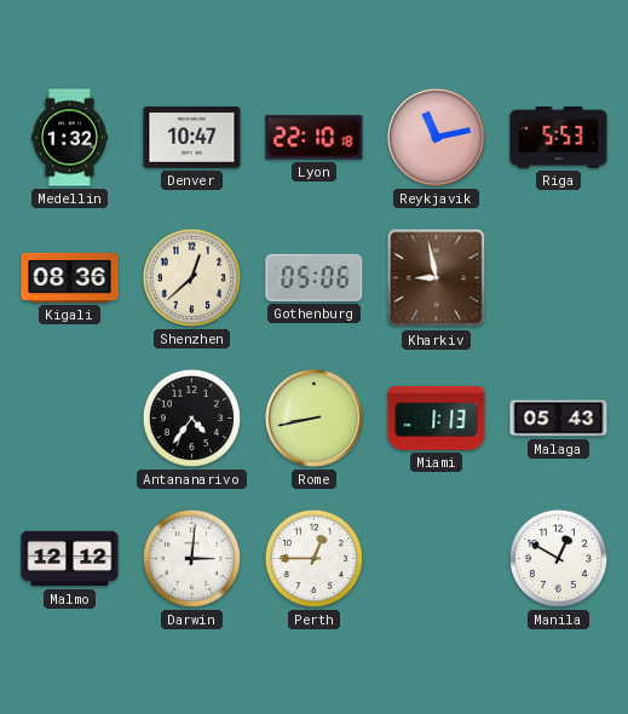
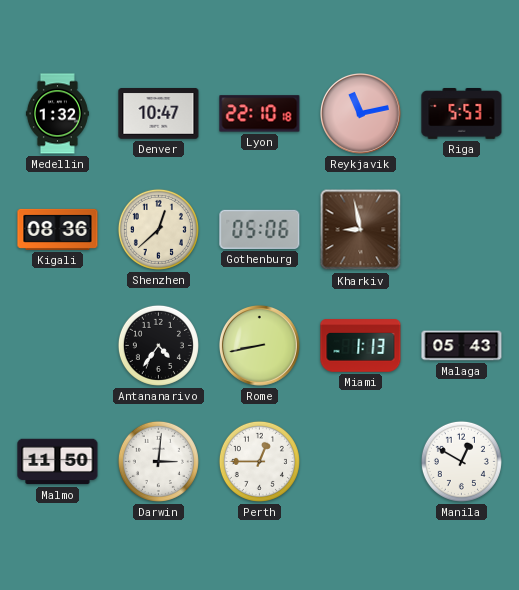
Malmo: 12:12 -> 11:50 (58, 462)
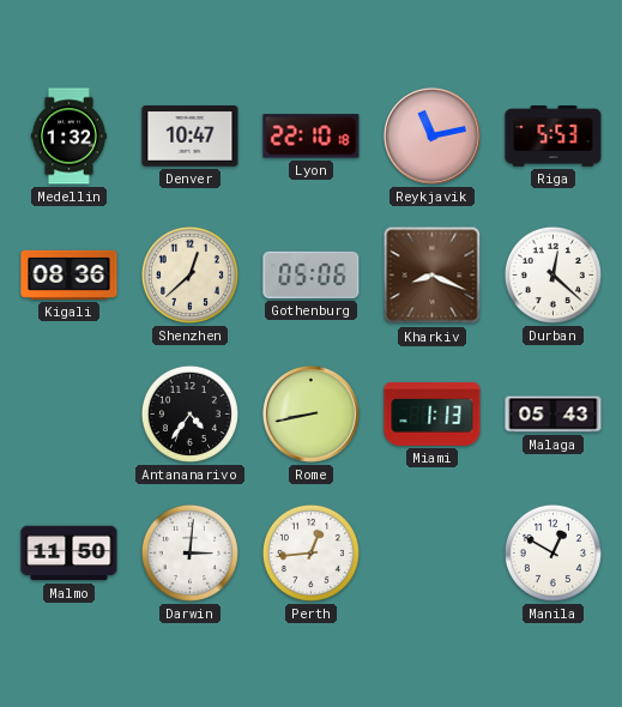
Kharkiv: 8:58 -> 8:19 (433, 276)
Durban: none -> 12:22 (552, 274)
Perth: 12:45 -> 12:44 (310, 552)
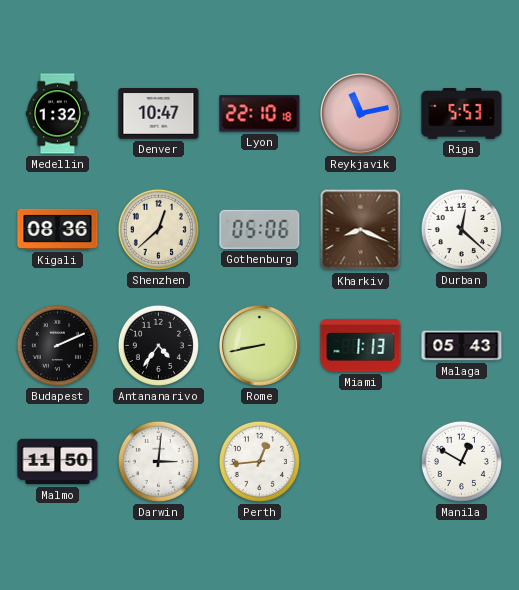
Budapest: none -> 2:11 (57, 345)
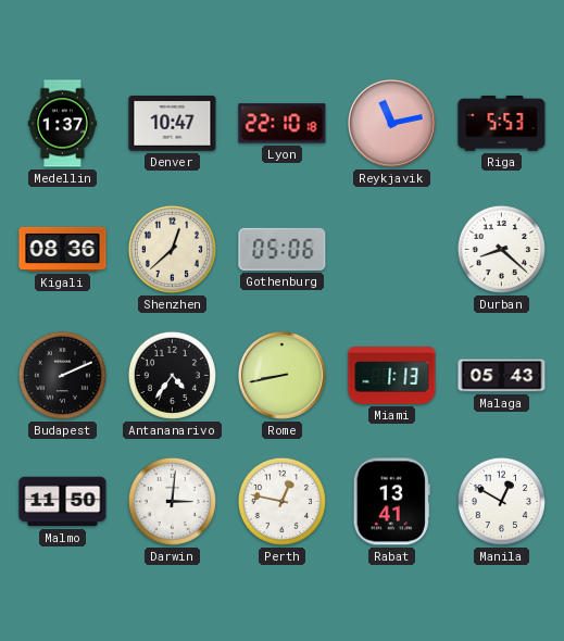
Medellin: 1:32 -> 1:37 (62, 124)
Kharkiv: 8:19 -> none (361, 230)
Durban: 12:22 -> 8:22 (501, 249)
Perth: 12:44 -> 12:47 (281, 501)
Rabat: none -> 13:41 (391, 502)
